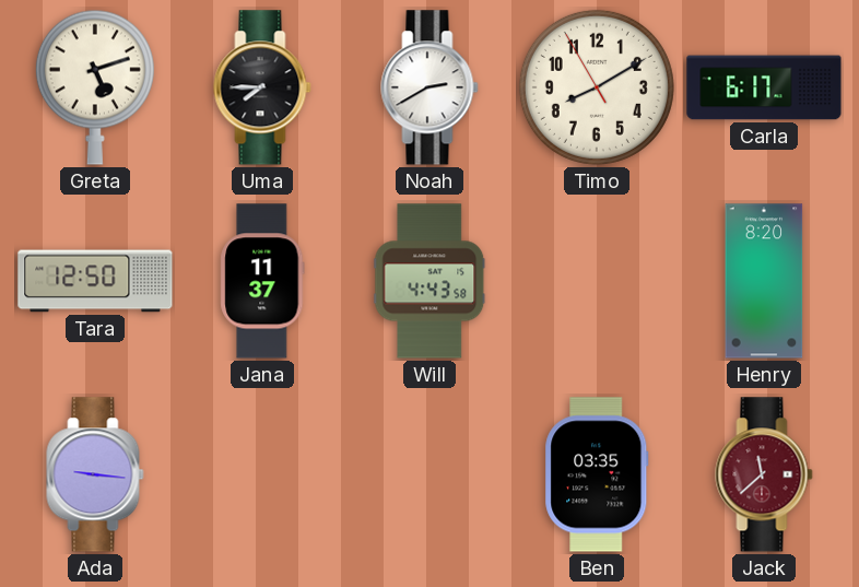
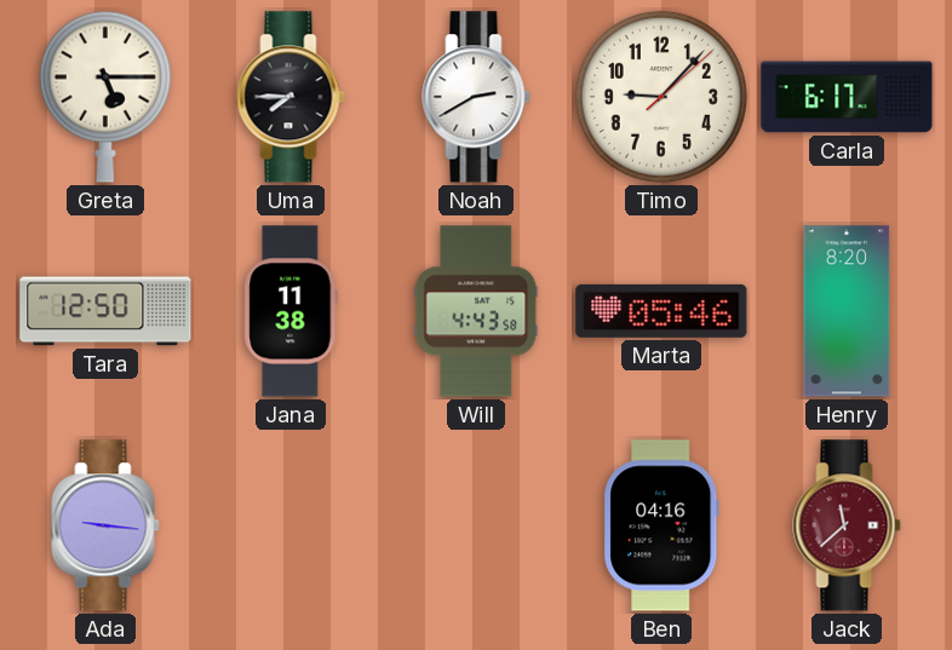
Greta: 5:12 -> 5:15 (105, 97)
Timo: 8:09 -> 9:07 (661, 97)
Jana: 11:37 -> 11:38 (291, 311)
Marta: none -> 05:46 (661, 311)
Ben: 03:35 -> 04:16 (661, 525)
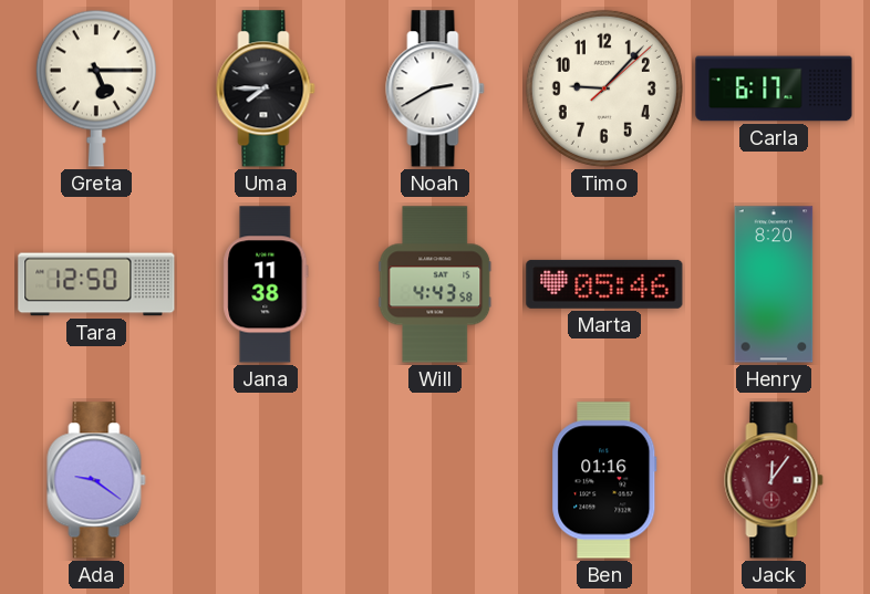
Ada: 9:16 -> 9:21 (96, 480)
Ben: 04:16 -> 01:16 (604, 480)
Jack: 11:38 -> 12:06 (774, 480)
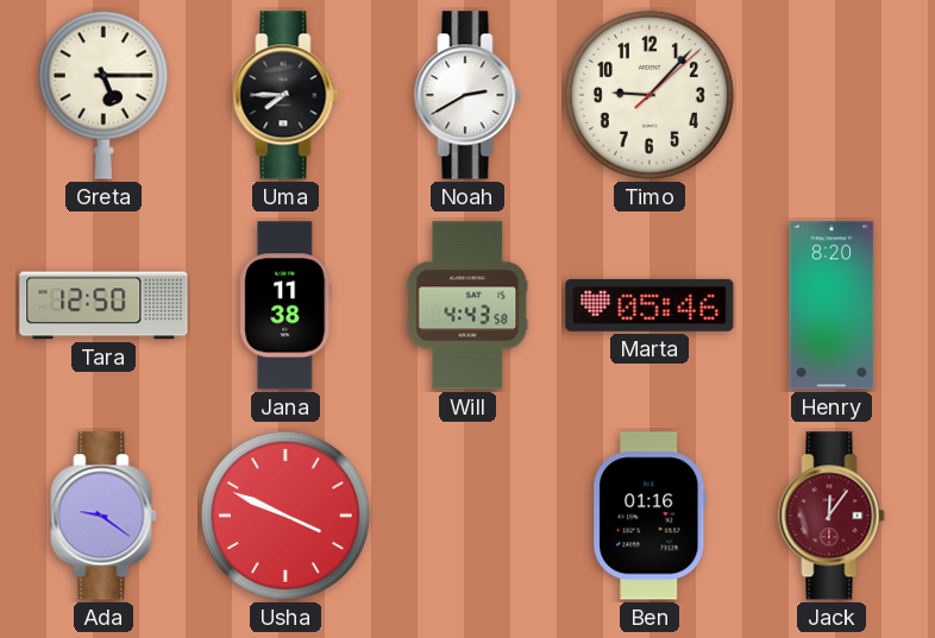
Carla: 6:17 -> none (774, 88)
Usha: none -> 3:49 (285, 516)
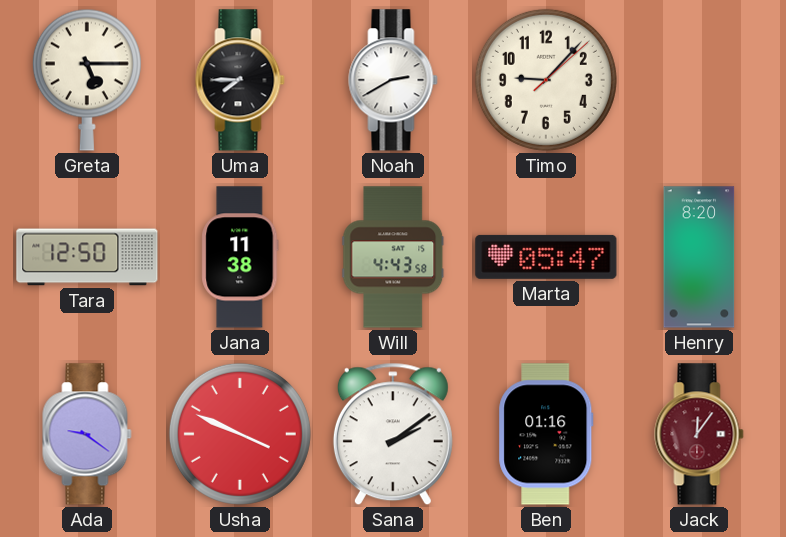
Marta: 05:46 -> 05:47 (546, 257)
Sana: none -> 2:09 (393, 434)
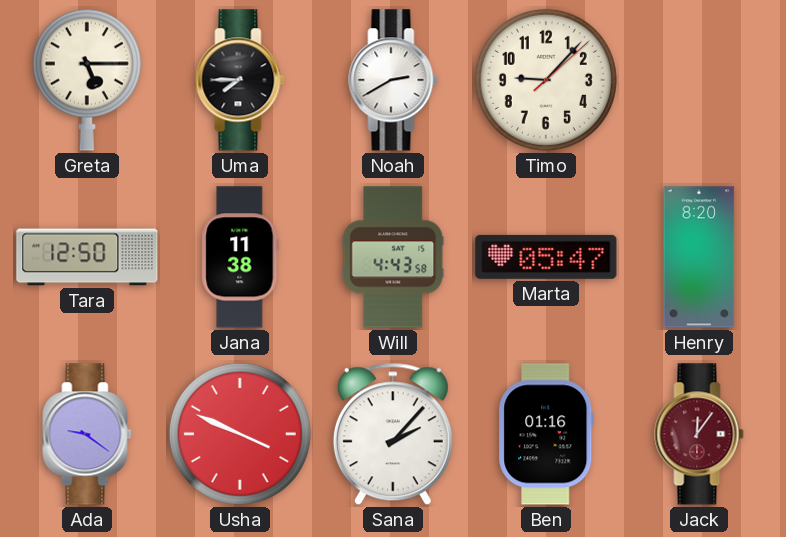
Sana: 2:09 -> 2:07 (393, 434)
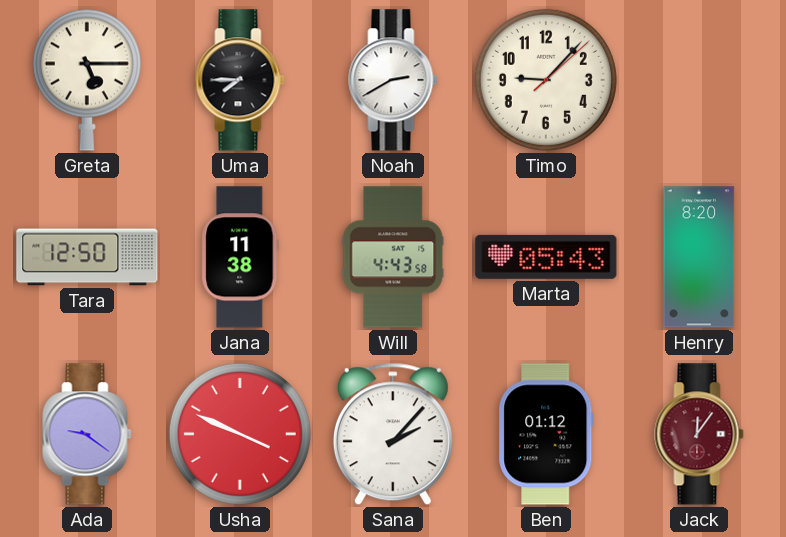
Marta: 05:47 -> 05:43 (546, 257)
Ben: 01:16 -> 01:12 (546, 434)
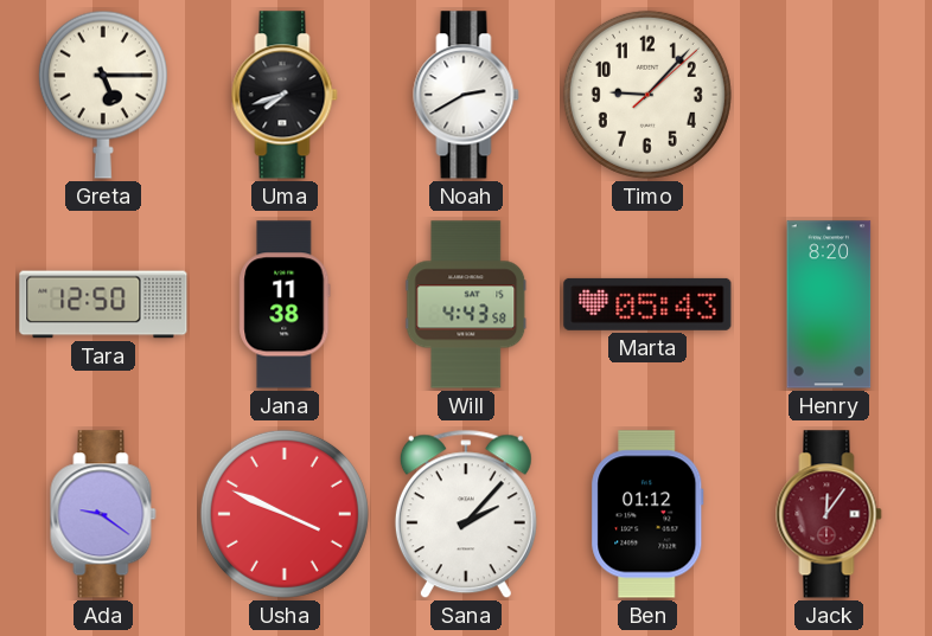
Uma: 7:45 -> 7:42 (285, 95)
